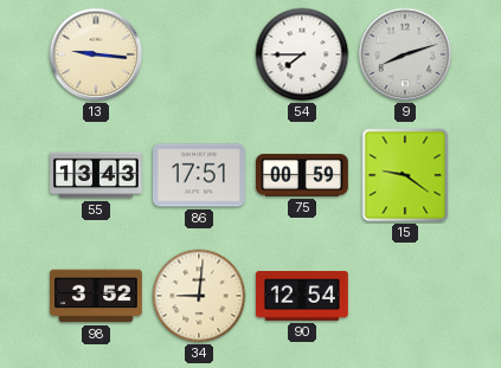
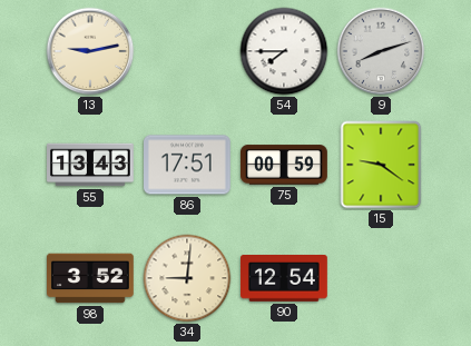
13: 9:16 -> 9:13 (90, 51)
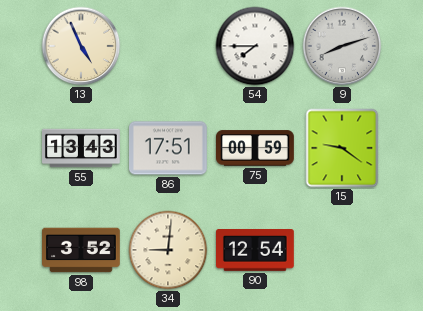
13: 9:13 -> 4:56 (81, 46)
